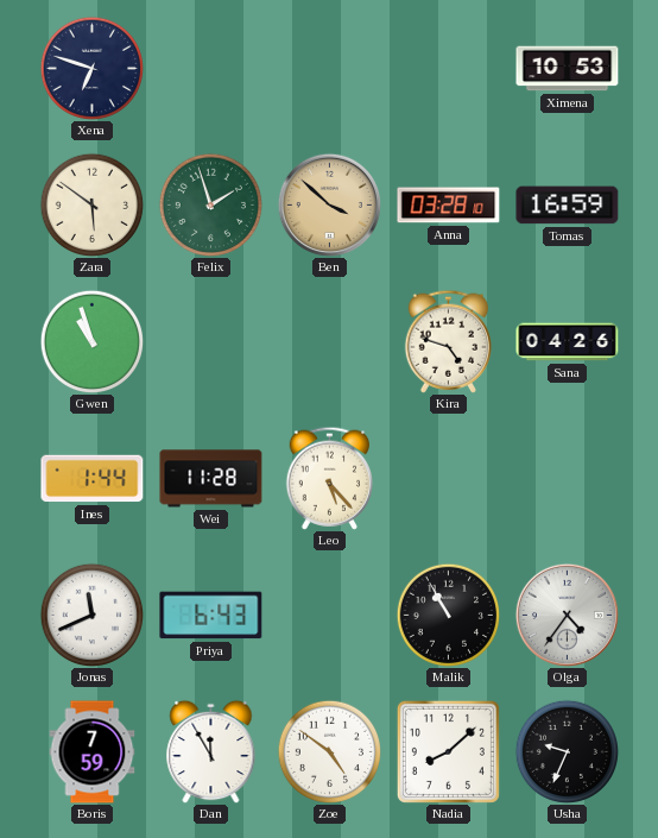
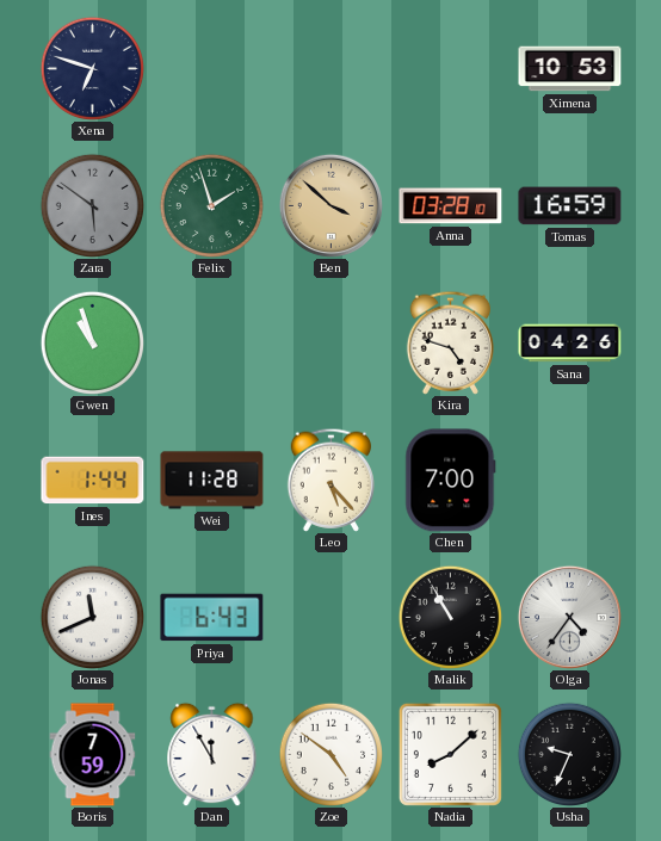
Zara dial: cream -> grey (92, 205)
Chen: none -> 7:00 (451, 481)
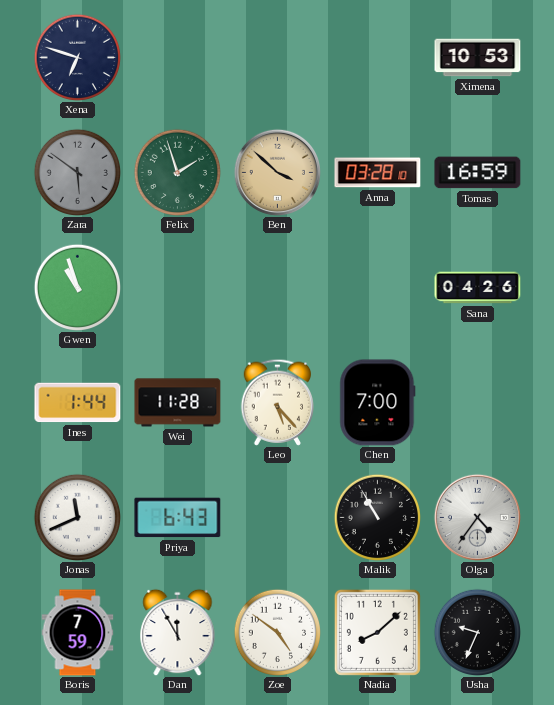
Kira: 4:48 -> none (450, 342)
